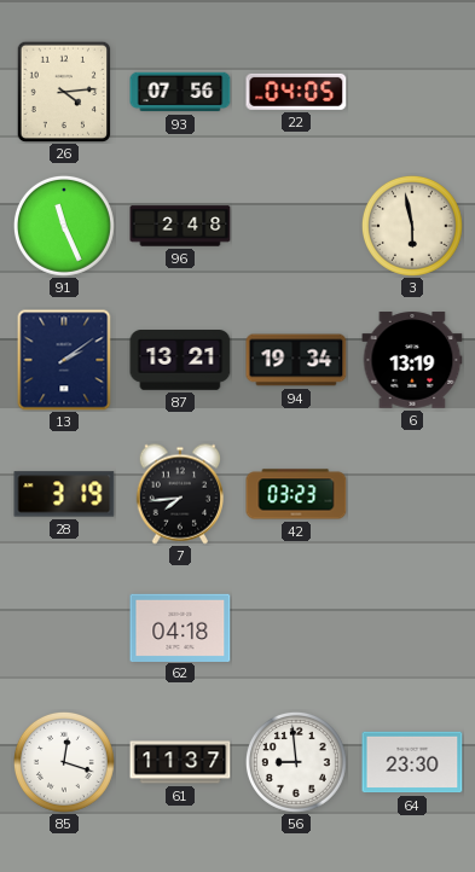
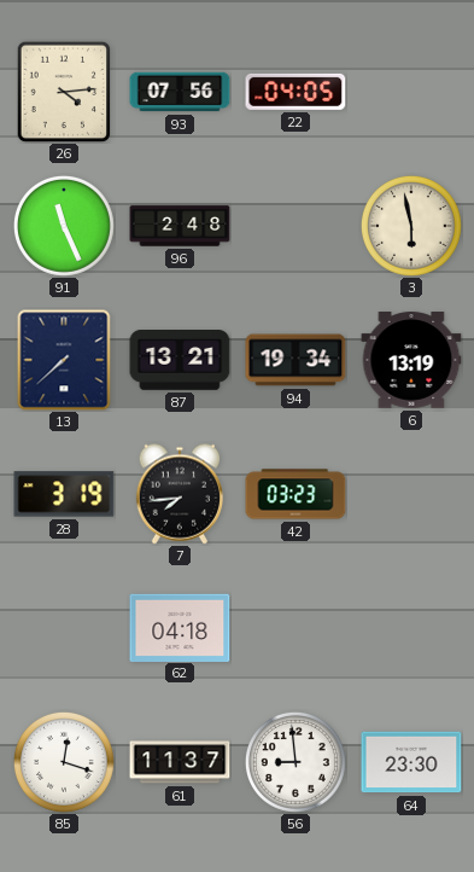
13: 2:09 -> 7:38 (64, 360)
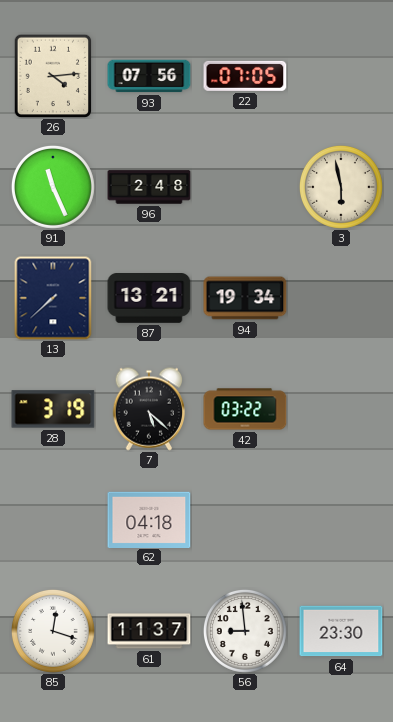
22: 04:05 -> 07:05 (245, 76)
6: 13:19 -> none (411, 360)
7: 7:44 -> 5:22 (148, 409)
42: 03:23 -> 03:22 (245, 409)
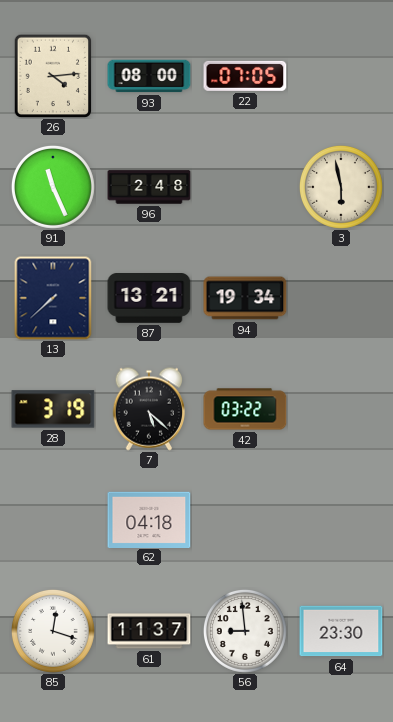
93: 07:56 -> 08:00 (149, 76)
